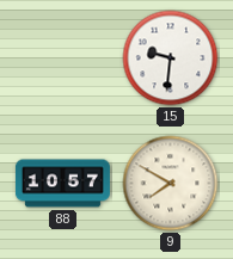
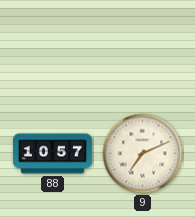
15: 9:31 -> none (171, 58)
9: 7:50 -> 7:11 (143, 154)
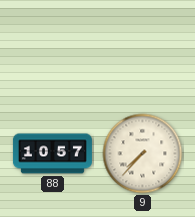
9: 7:11 -> 7:37 (143, 154)
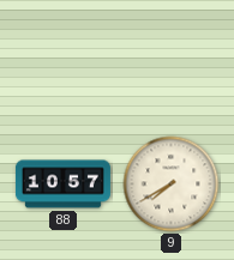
9: 7:37 -> 7:40 (172, 185)
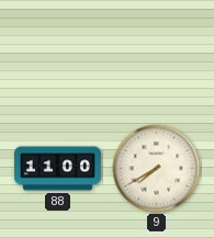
88: 10:57 -> 11:00 (57, 169)
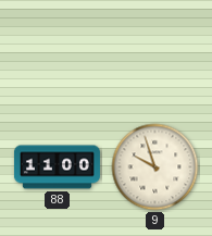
9: 7:40 -> 9:57 (155, 167)
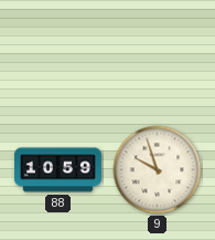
88: 11:00 -> 10:59 (57, 170)
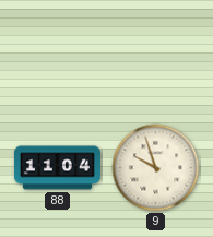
88: 10:59 -> 11:04 (57, 168)
